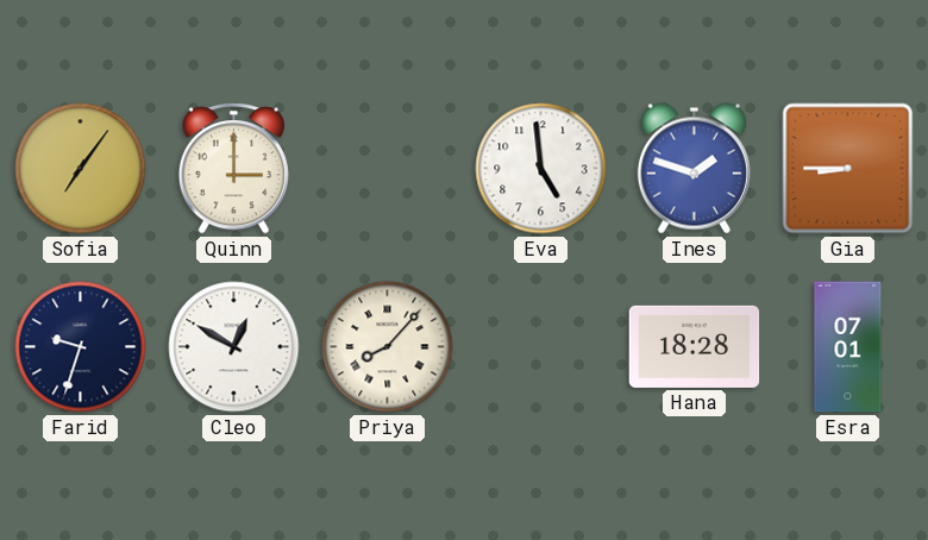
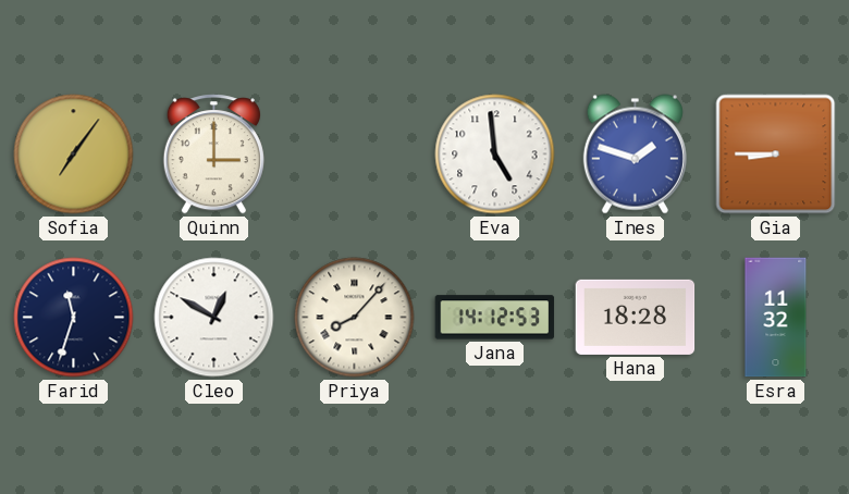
Farid: 9:33 -> 11:33 (74, 318)
Jana: none -> 14:12 (495, 318)
Esra: 07:01 -> 11:32 (776, 318)
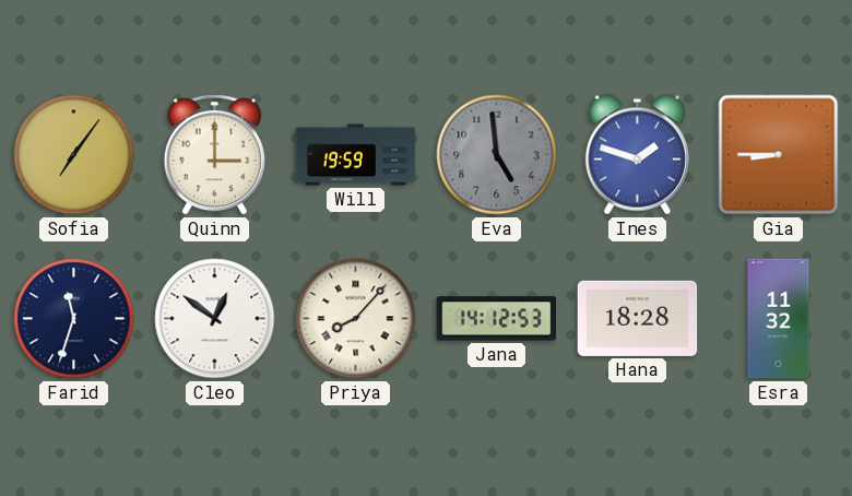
Will: none -> 19:59 (356, 155)
Eva dial: white -> grey (497, 155)
Cleo: 12:50 -> 12:51 (215, 319)
